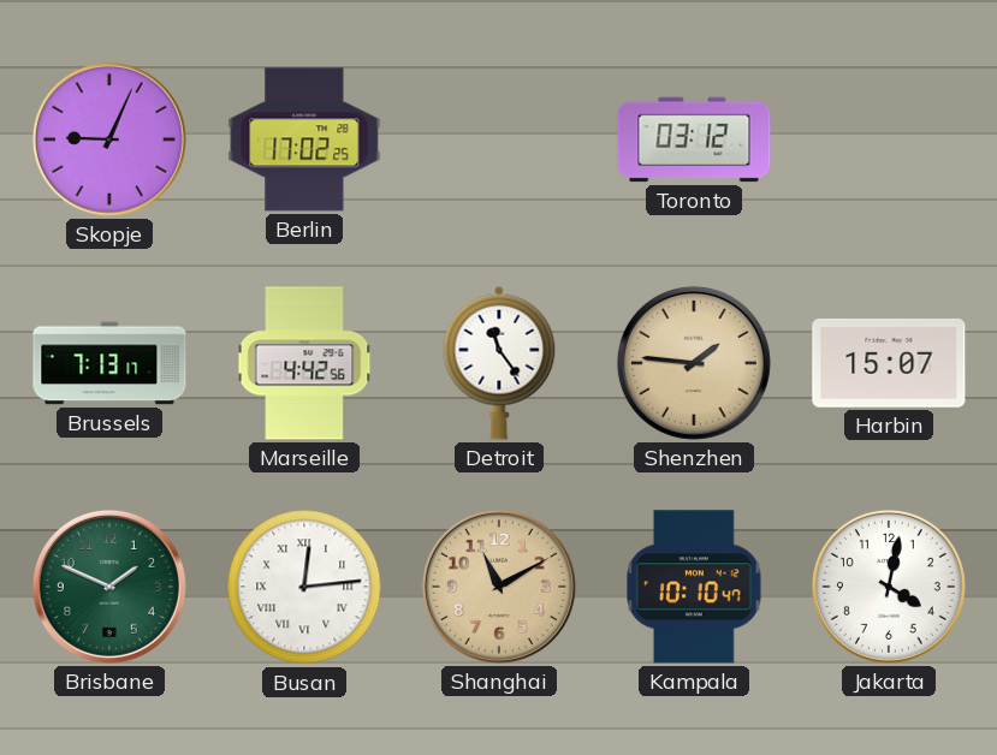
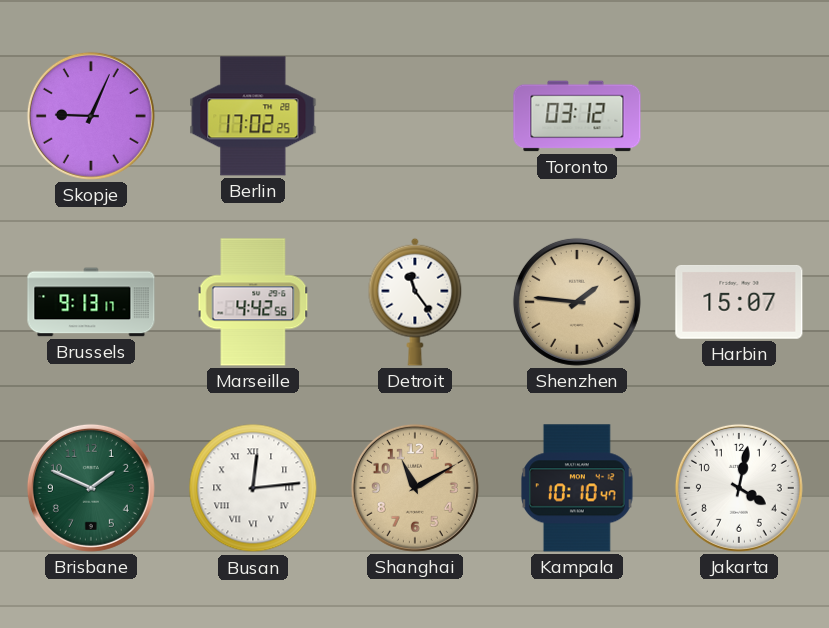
Brussels: 7:13 -> 9:13 (91, 302)
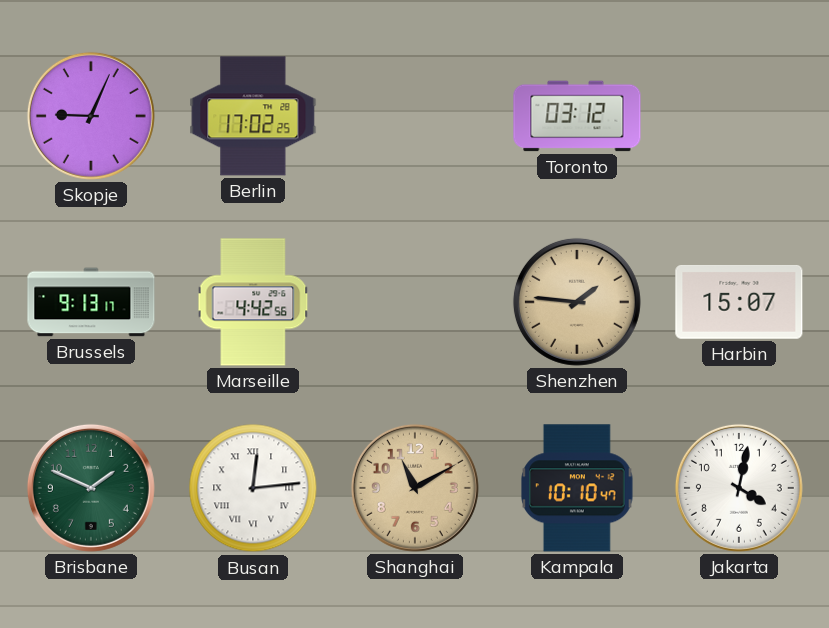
Detroit: 11:24 -> none (415, 302)
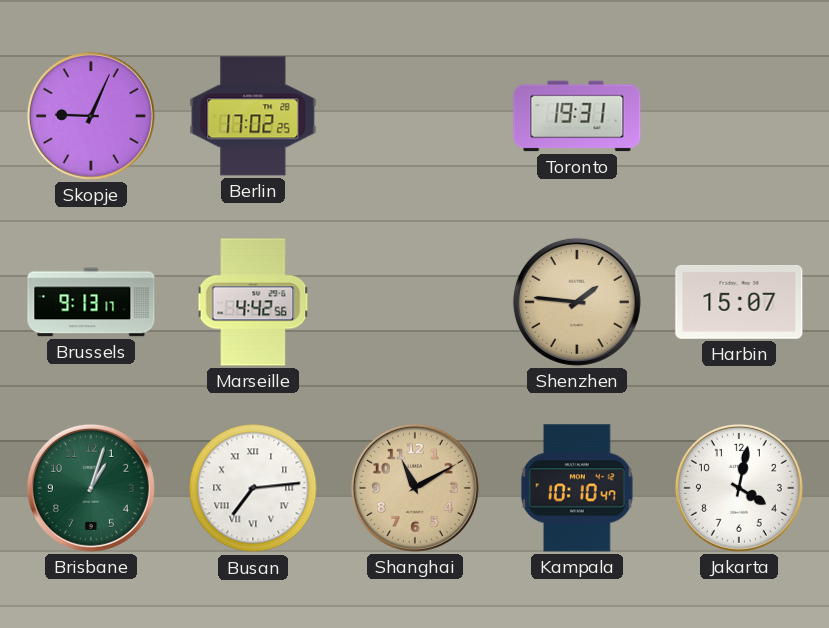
Toronto: 03:12 -> 19:31 (577, 116)
Brisbane: 1:49 -> 1:03 (91, 488)
Busan: 12:14 -> 7:14 (253, 488)
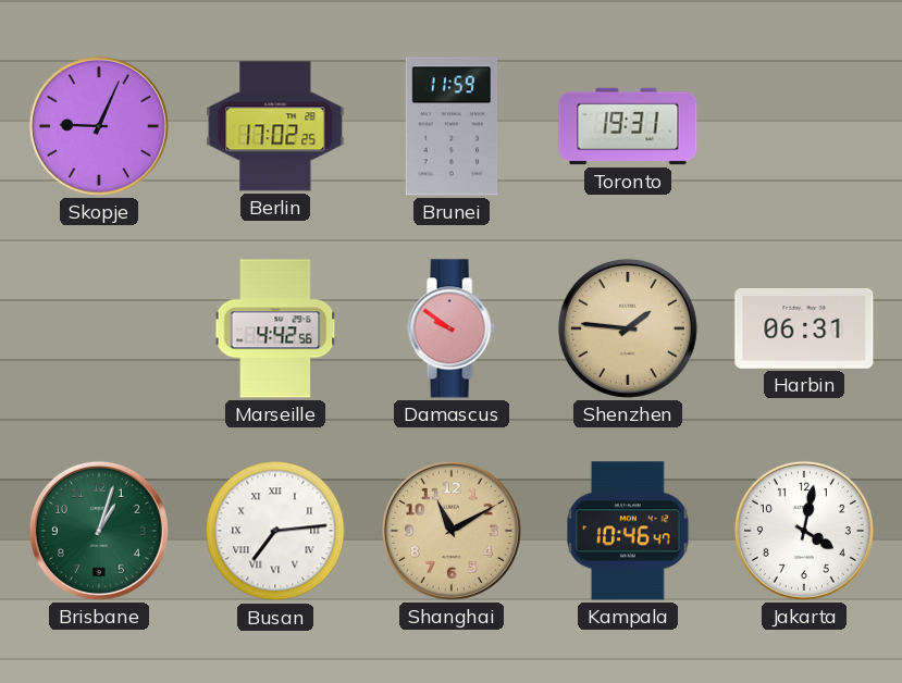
Brunei: none -> 11:59 (452, 126)
Brussels: 9:13 -> none (91, 302)
Damascus: none -> 9:51 (452, 328)
Harbin: 15:07 -> 06:31 (804, 328)
Kampala: 10:10 -> 10:46 (629, 531)
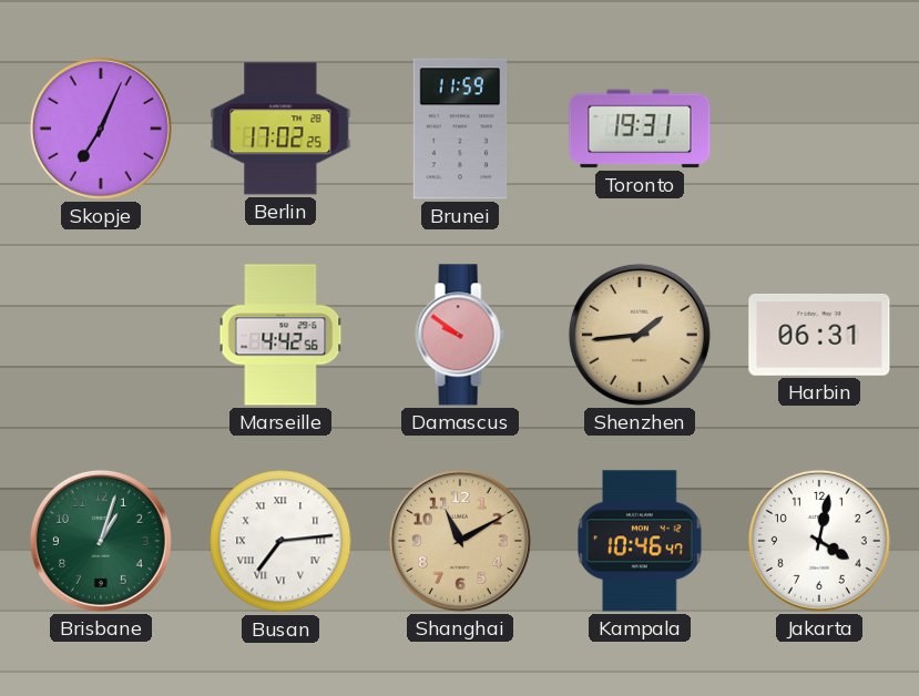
Skopje: 9:04 -> 7:04 (101, 129)
Shenzhen: 1:46 -> 1:44 (640, 335)
